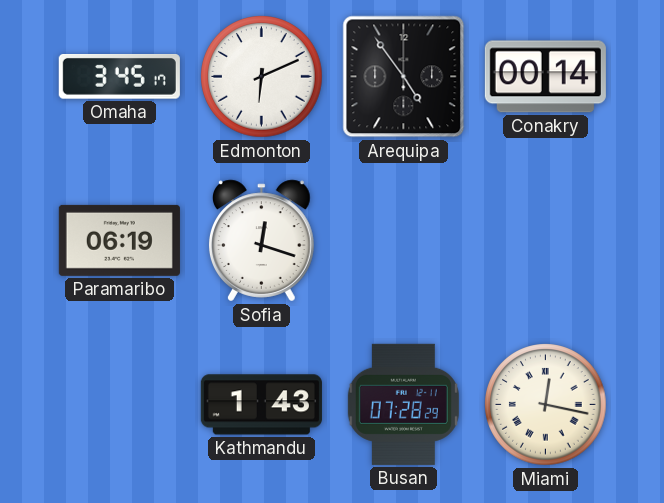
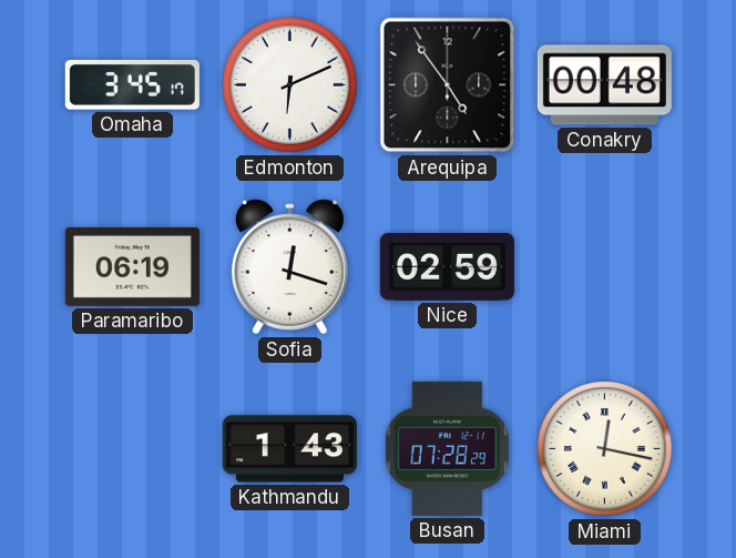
Conakry: 00:14 -> 00:48 (604, 85)
Nice: none -> 02:59 (447, 266)
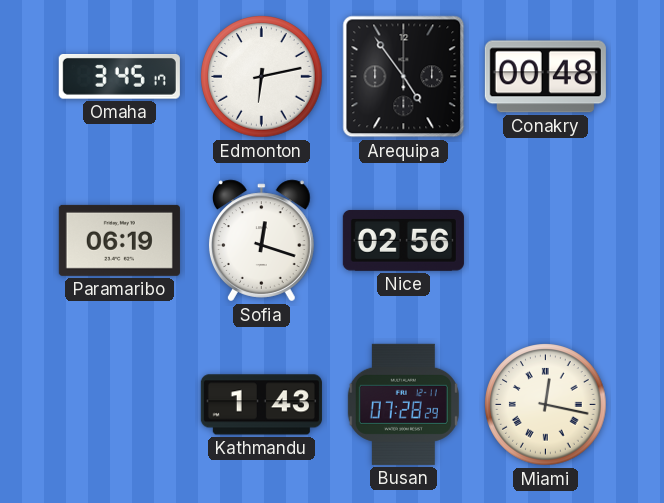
Edmonton: 6:11 -> 6:13 (262, 77)
Nice: 02:59 -> 02:56 (403, 240)
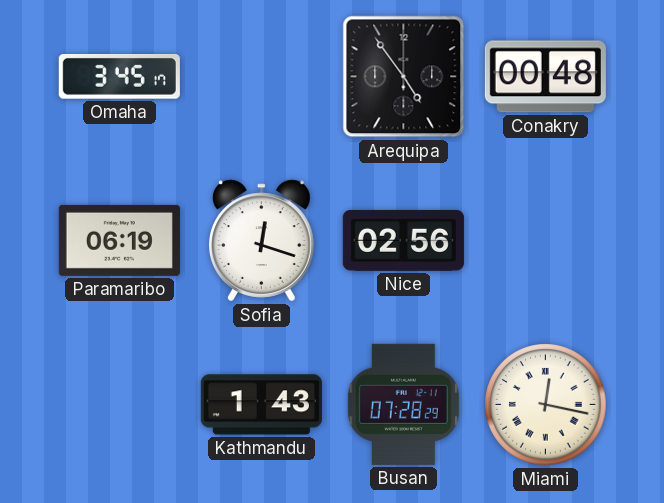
Edmonton: 6:13 -> none (262, 77)
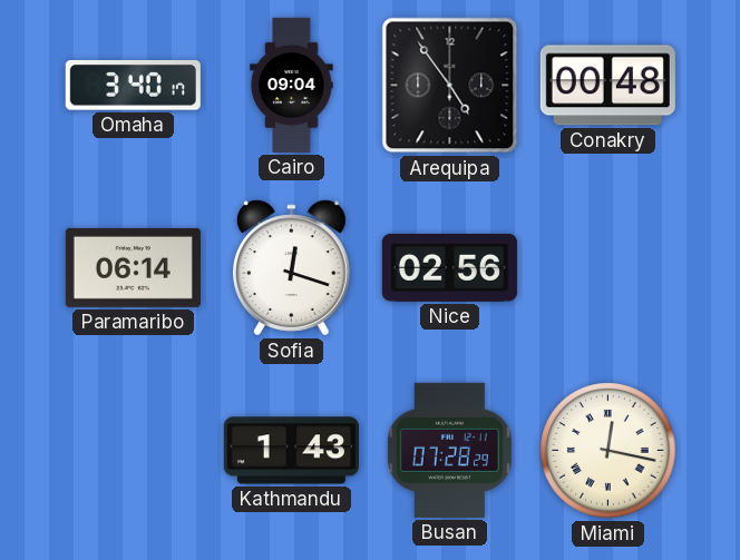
Omaha: 3:45 -> 3:40 (133, 86)
Cairo: none -> 09:04 (292, 85)
Paramaribo: 06:19 -> 06:14 (133, 267)
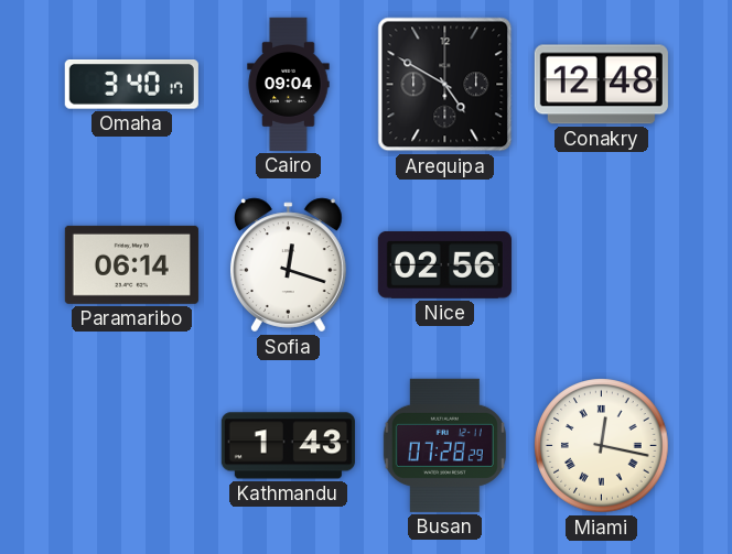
Arequipa: 4:54 -> 4:50 (445, 85)
Conakry: 00:48 -> 12:48 (601, 85)
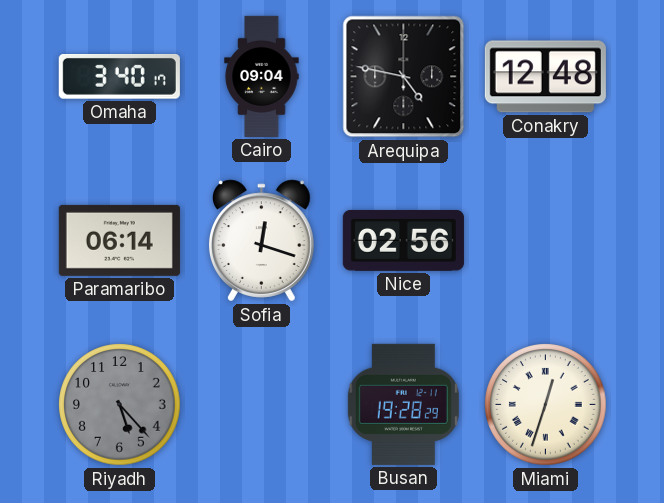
Arequipa: 4:50 -> 4:47 (404, 77)
Riyadh: none -> 5:23 (120, 405)
Kathmandu: 1:43 -> none (288, 446)
Busan: 07:28 -> 19:28 (403, 404)
Miami: 12:17 -> 12:33 (546, 405)
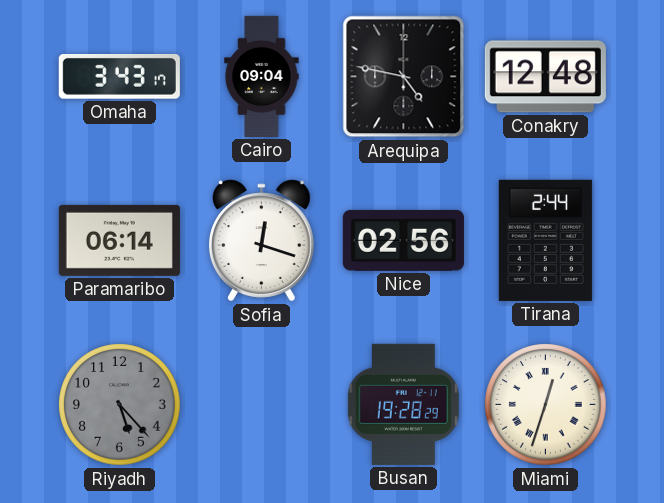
Omaha: 3:40 -> 3:43 (119, 77)
Tirana: none -> 2:44 (545, 240)
